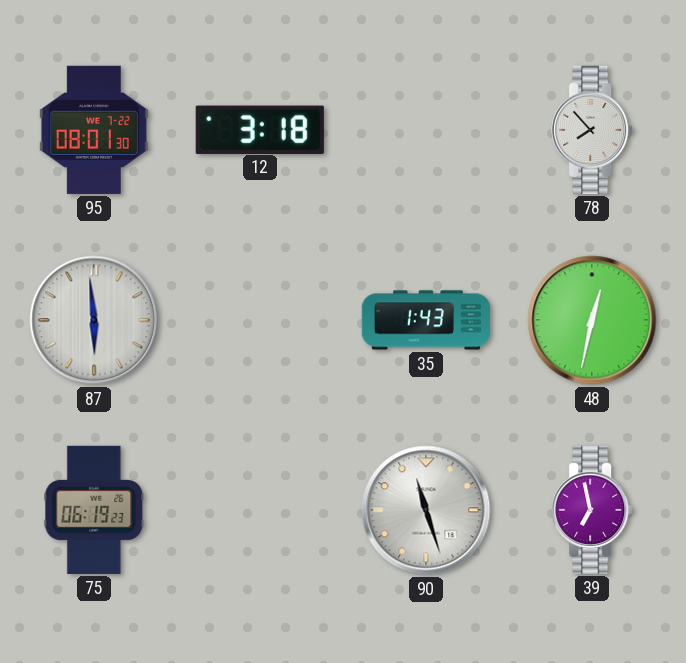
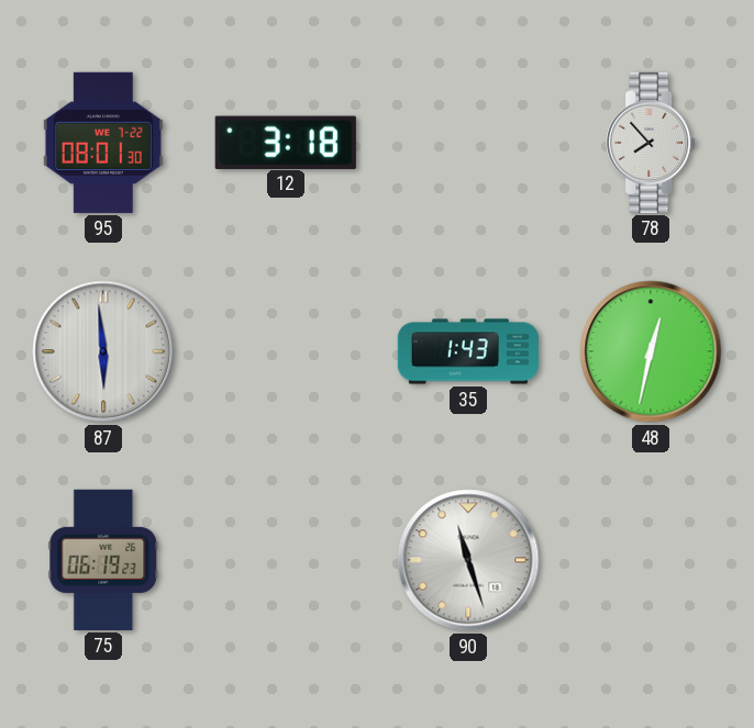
39: 6:58 -> none (592, 510)
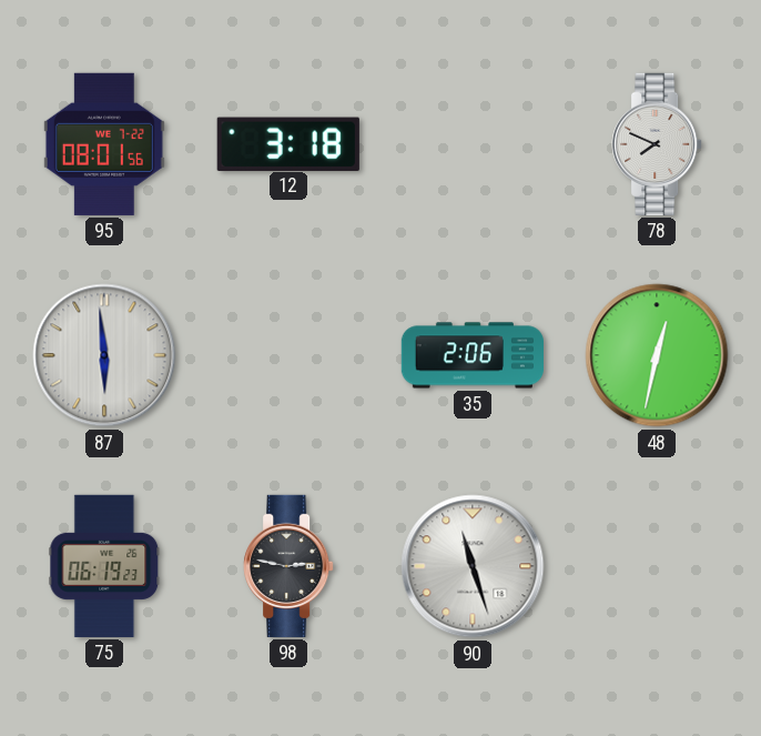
95: 08:01:30 -> 08:01:56 (104, 144)
78: 7:53 -> 7:49 (657, 144)
35: 1:43 -> 2:06 (471, 355)
98: none -> 2:47 (288, 566)
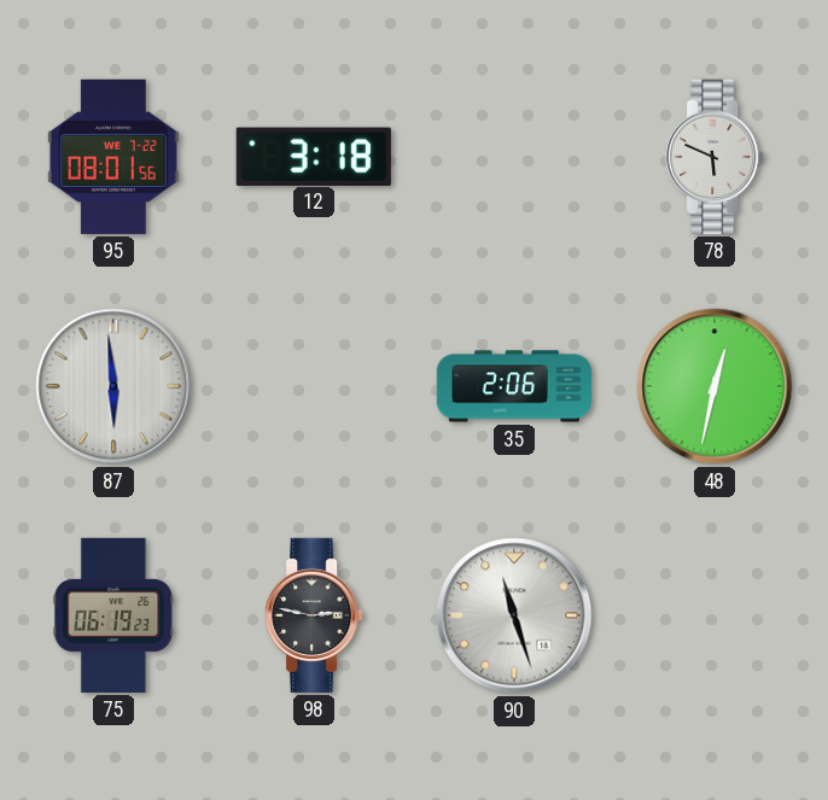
78: 7:49 -> 5:49 (715, 157)
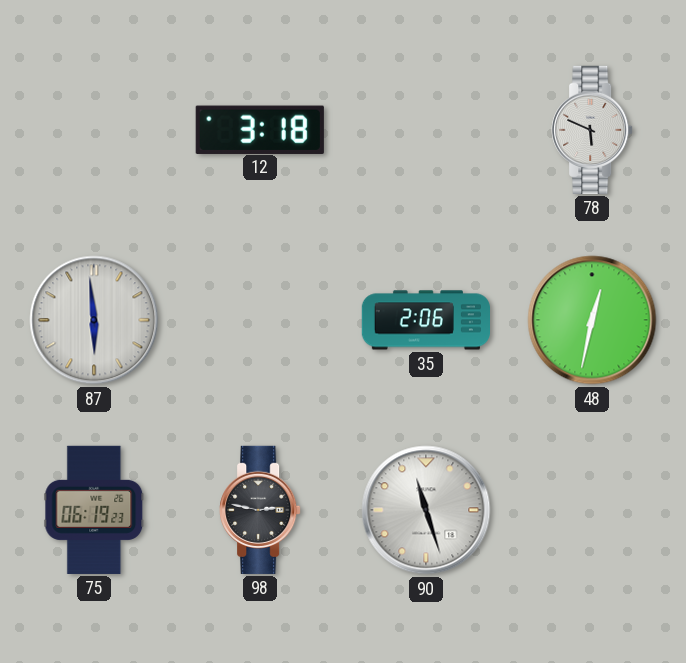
95: 08:01 -> none (113, 157)
